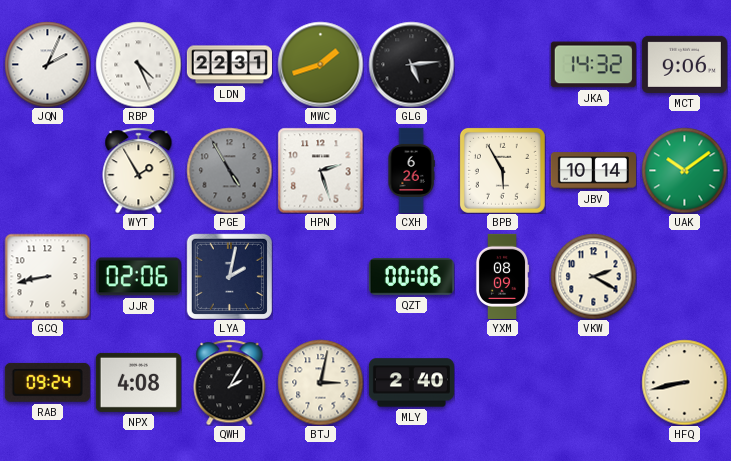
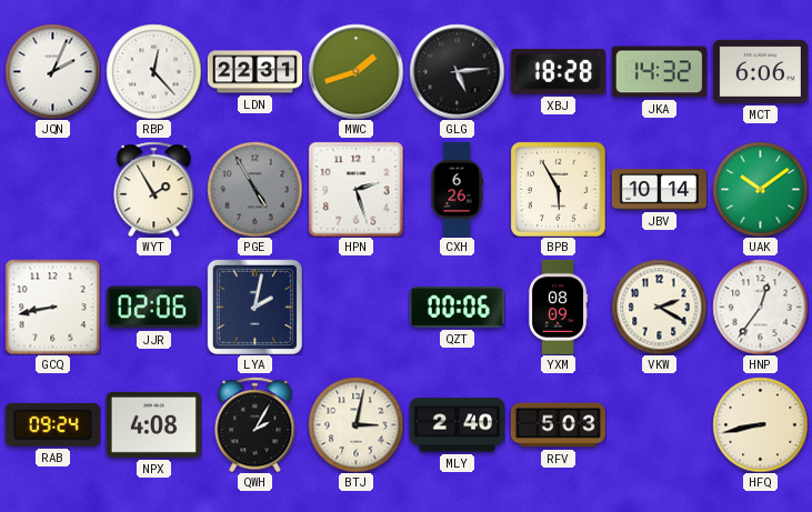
RBP: 4:26 -> 12:23 (153, 71)
XBJ: none -> 18:28 (558, 72)
MCT: 9:06 -> 6:06 (760, 71)
HNP: none -> 12:36 (760, 307)
RFV: none -> 5:03 (558, 425)
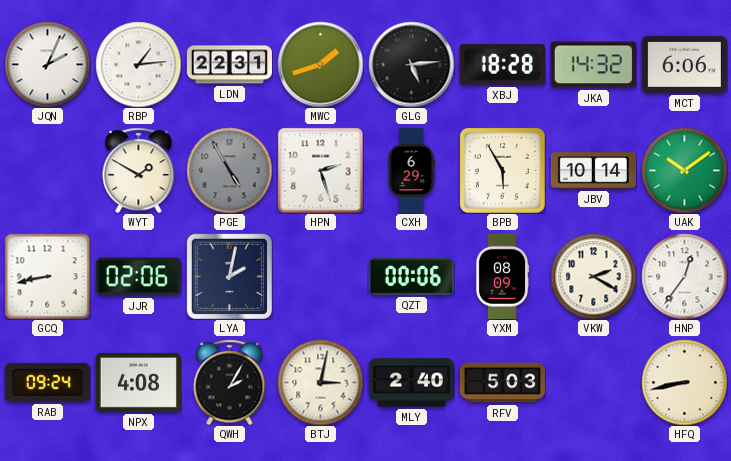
RBP: 12:23 -> 1:14 (138, 64)
WYT: 1:55 -> 1:50 (139, 170)
CXH: 6:26 -> 6:29 (411, 170)
